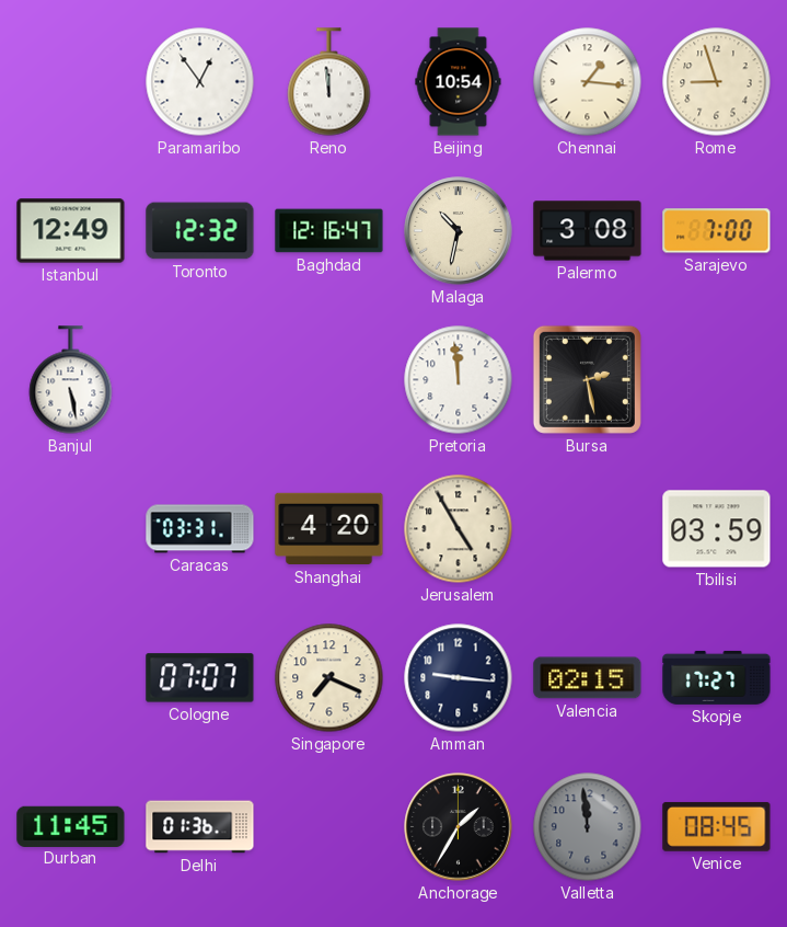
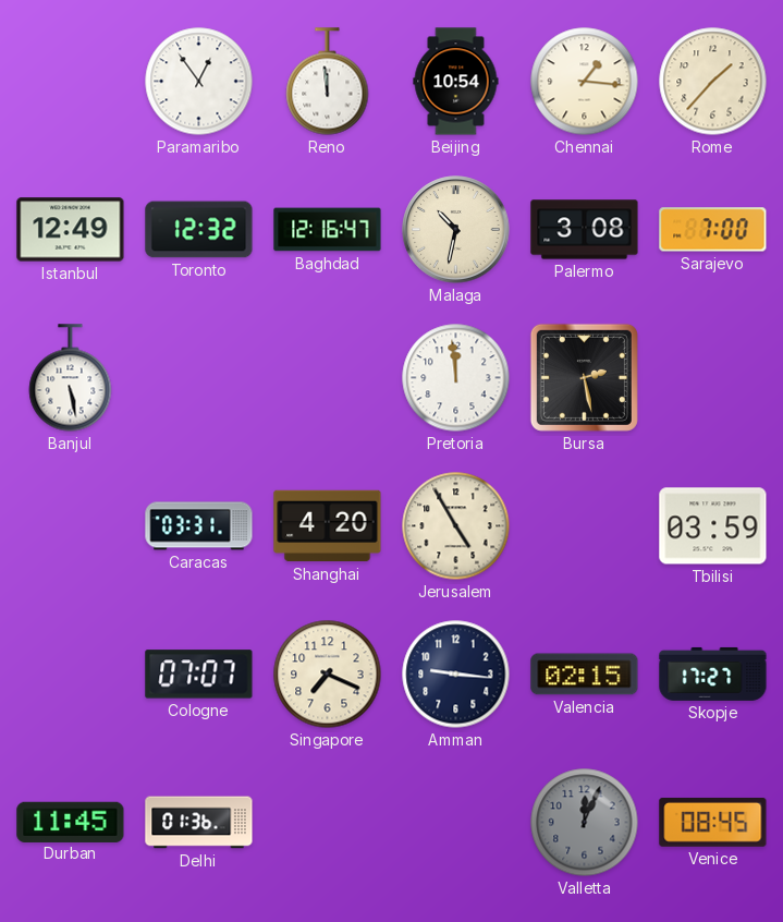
Rome: 8:57 -> 1:37 (713, 82)
Anchorage: 1:35 -> none (459, 827)
Valletta: 11:59 -> 12:04 (585, 823)
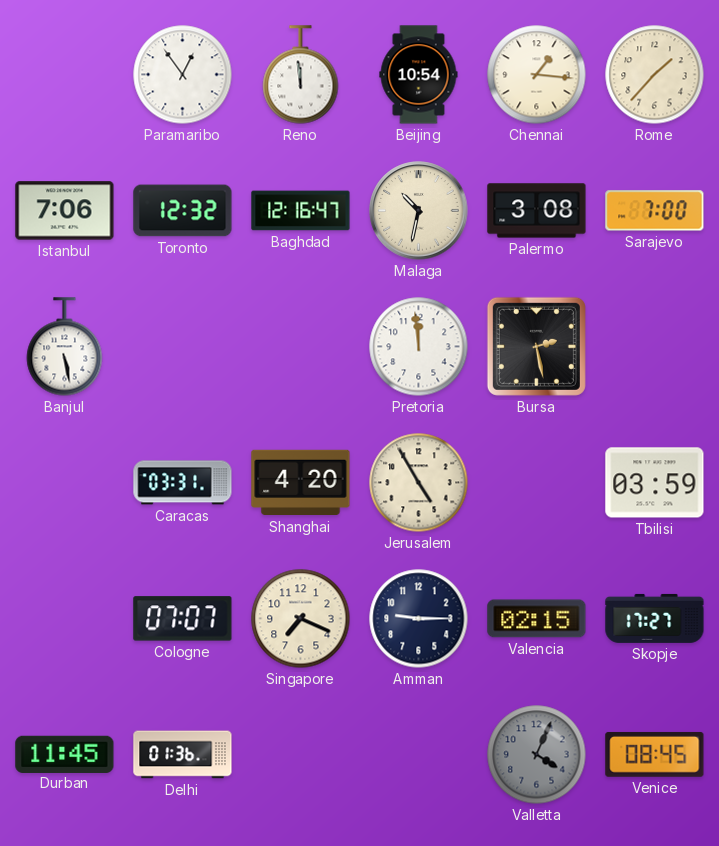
Istanbul: 12:49 -> 7:06 (65, 211)
Amman: 9:16 -> 9:15 (419, 619)
Valletta: 12:04 -> 4:04 (537, 755)
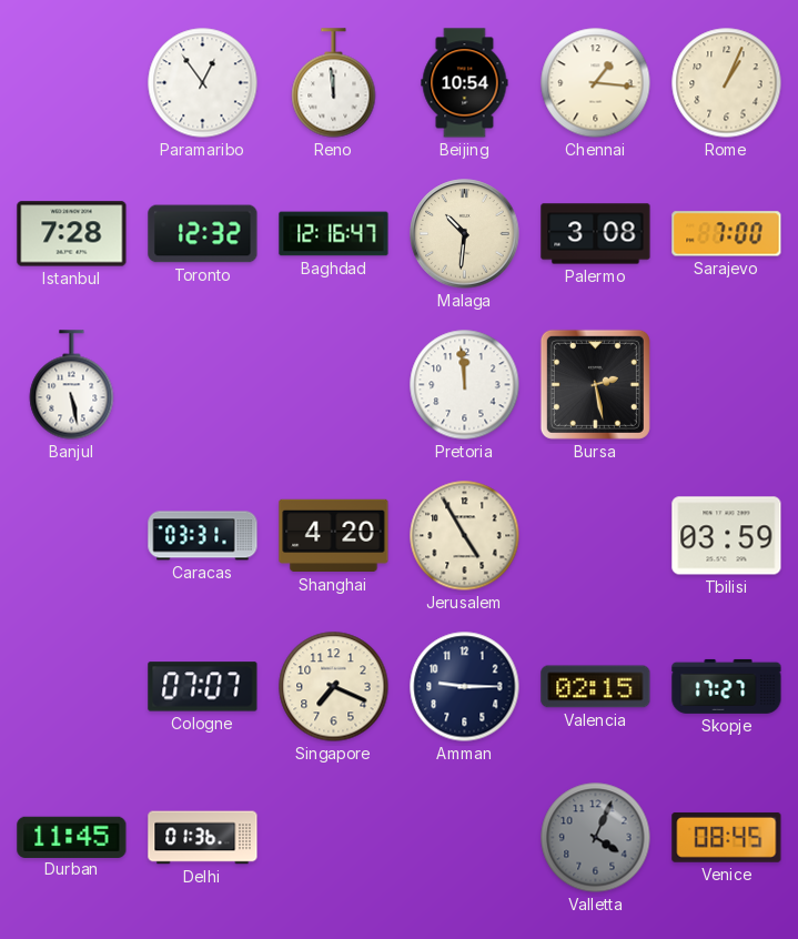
Rome: 1:37 -> 1:04 (727, 83)
Istanbul: 7:06 -> 7:28 (72, 234)
Malaga: 10:32 -> 10:31 (465, 234)
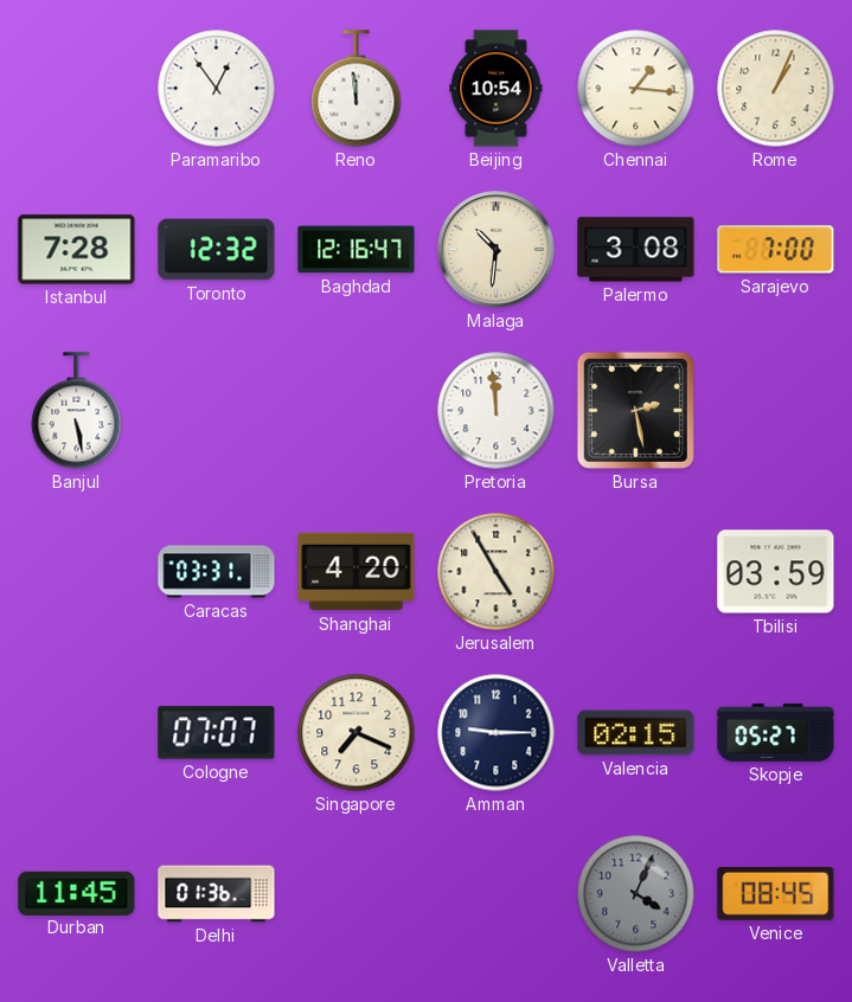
Skopje: 17:27 -> 05:27 (776, 732)
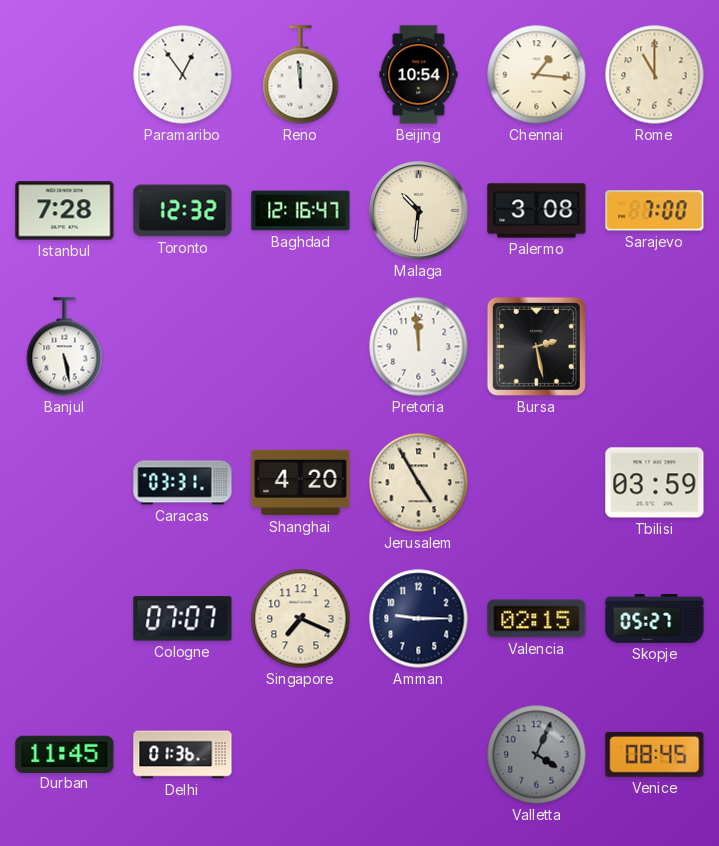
Rome: 1:04 -> 11:00 (655, 75)
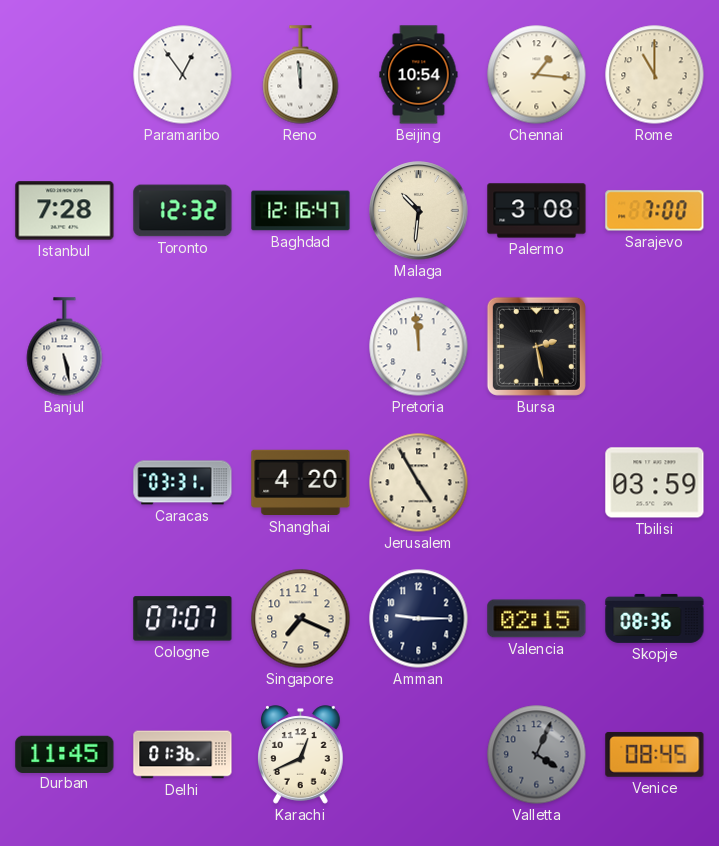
Skopje: 05:27 -> 08:36 (655, 618)
Karachi: none -> 12:41 (301, 755)
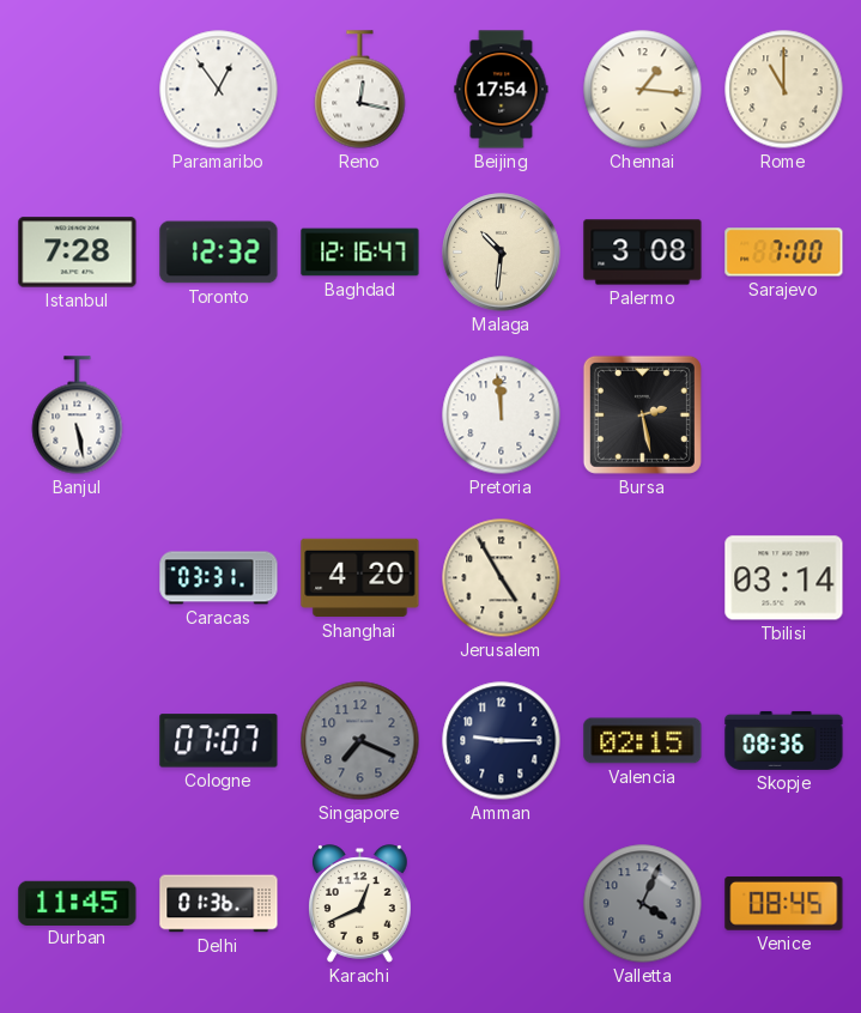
Reno: 11:59 -> 12:17 (360, 90)
Beijing: 10:54 -> 17:54 (502, 90)
Tbilisi: 03:59 -> 03:14 (784, 578)
Singapore dial: cream -> grey (360, 741)
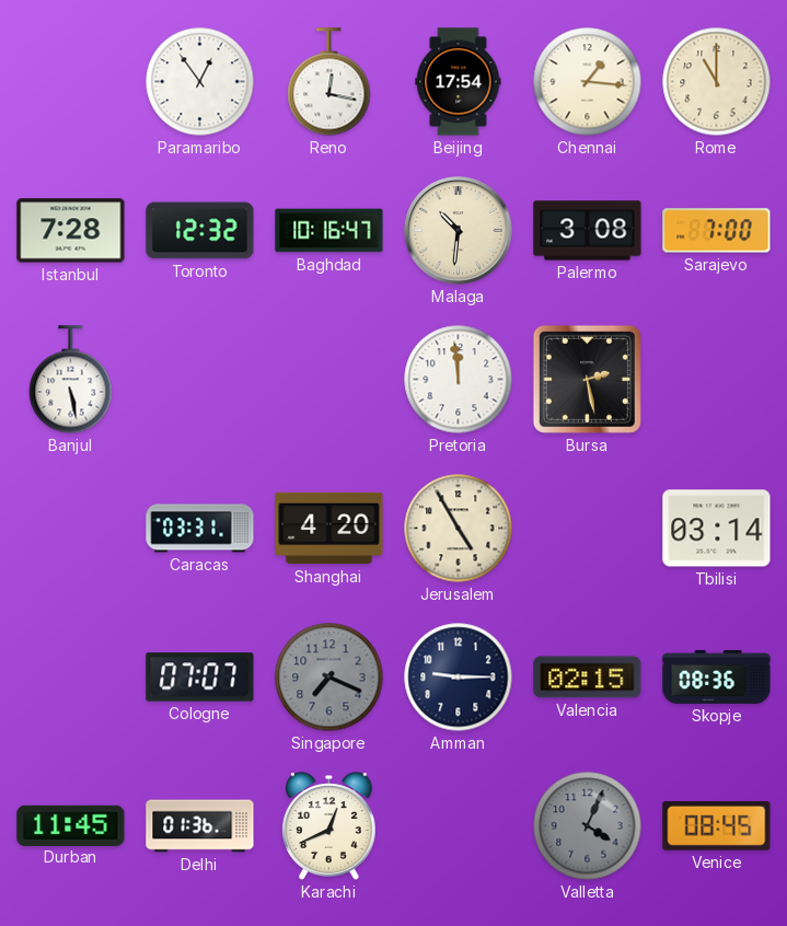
Baghdad: 12:16 -> 10:16 (329, 231)
